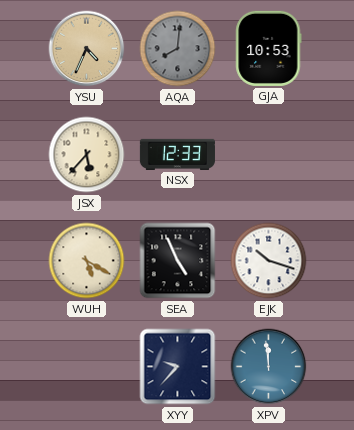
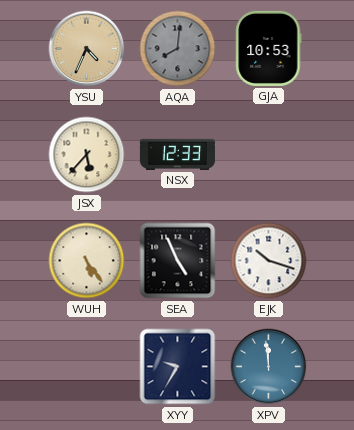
WUH: 5:20 -> 5:24 (87, 261)
XYY: 9:37 -> 9:35 (178, 367)
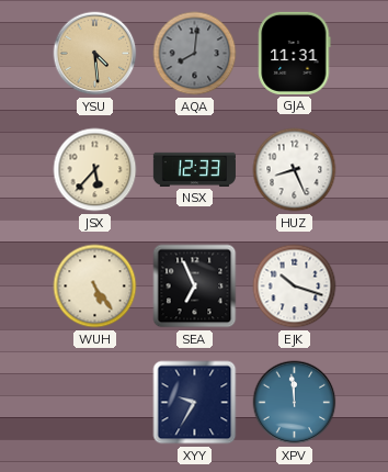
YSU: 4:34 -> 4:29 (95, 54)
GJA: 10:53 -> 11:31 (295, 53)
HUZ: none -> 8:26 (295, 170)
SEA: 4:56 -> 6:56 (195, 286)
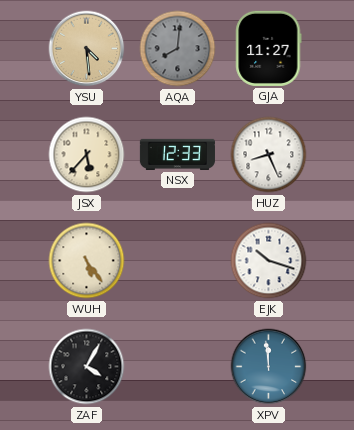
GJA: 11:31 -> 11:27 (269, 48)
SEA: 6:56 -> none (195, 286)
ZAF: none -> 4:05 (87, 367)
XYY: 9:35 -> none (195, 403)
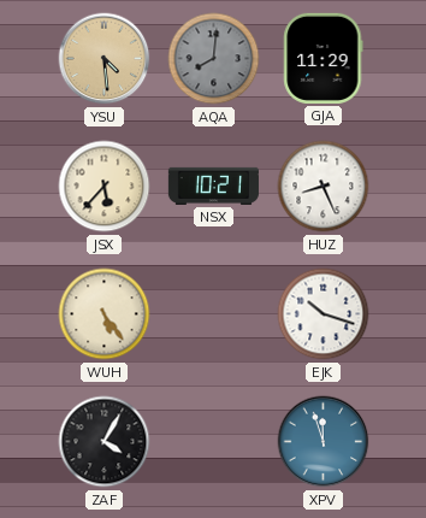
GJA: 11:27 -> 11:29 (324, 58)
NSX: 12:33 -> 10:21 (213, 186)
XPV: 11:59 -> 11:57 (324, 442)
